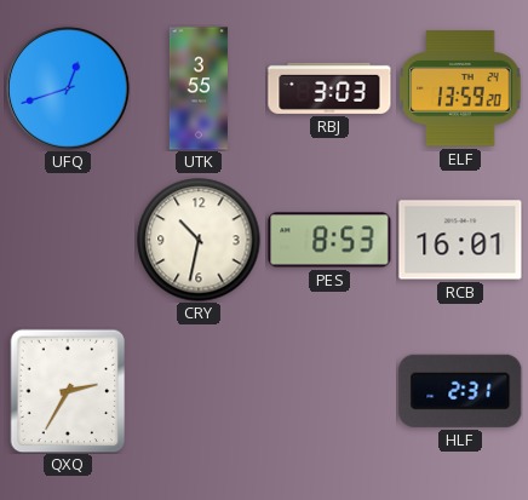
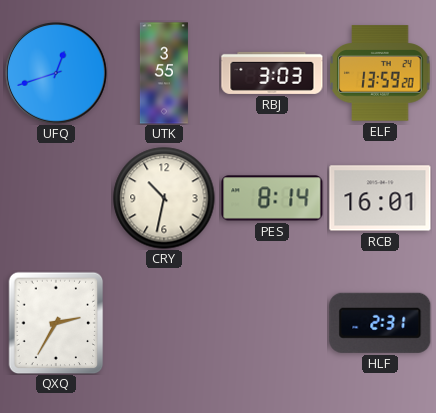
PES: 8:53 -> 8:14 (272, 198)
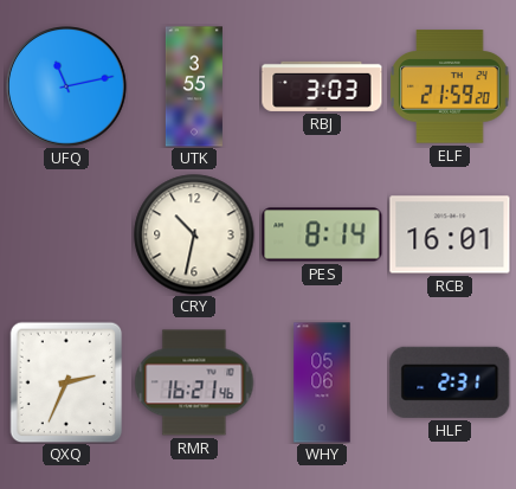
UFQ: 12:42 -> 11:13 (66, 86)
ELF: 13:59 -> 21:59 (450, 86)
QXQ: 2:35 -> 2:34 (66, 382)
RMR: none -> 16:21 (194, 382)
WHY: none -> 05:06 (322, 382)
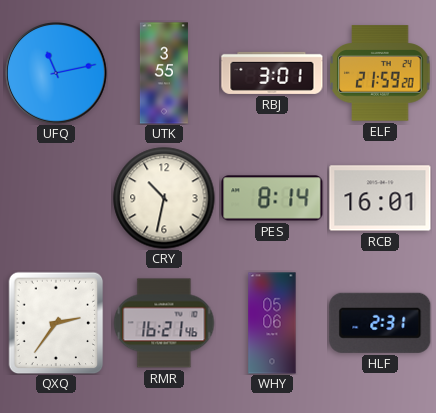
RBJ: 3:03 -> 3:01 (272, 73)
QXQ: 2:34 -> 2:36 (56, 323)
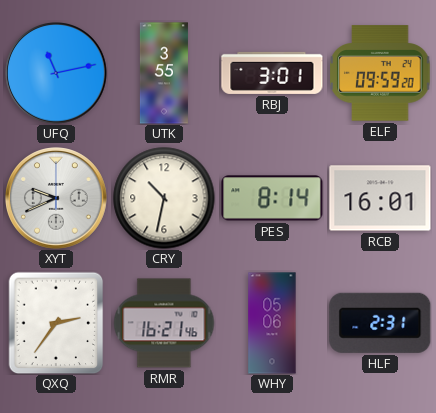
ELF: 21:59 -> 09:59 (380, 73)
XYT: none -> 9:41 (56, 198)
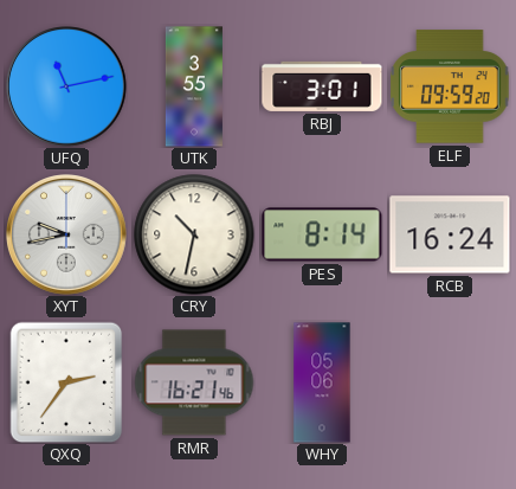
XYT: 9:41 -> 9:43 (66, 234)
RCB: 16:01 -> 16:24 (450, 234)
HLF: 2:31 -> none (380, 323)
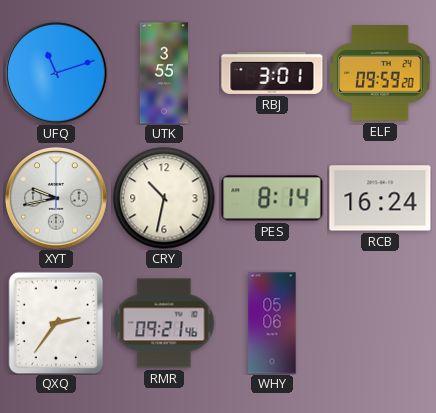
UFQ: 11:13 -> 11:12 (56, 73)
RMR: 16:21 -> 09:21 (164, 323)
